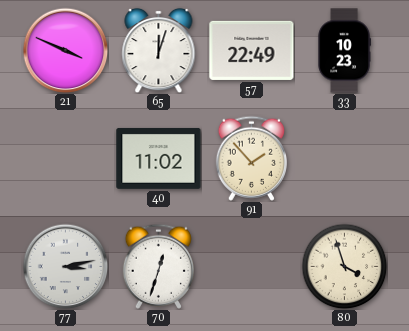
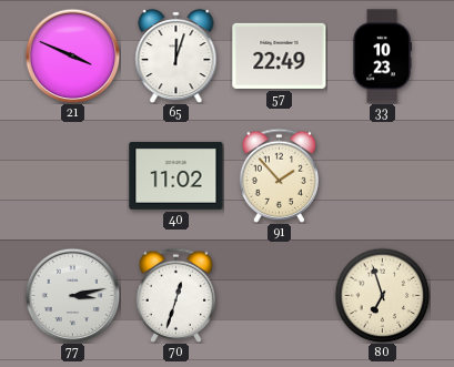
80: 3:57 -> 6:57 (382, 295)
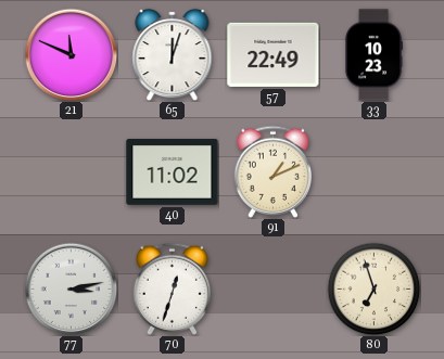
21: 3:49 -> 11:49 (71, 54)
91: 1:53 -> 1:11 (272, 171)
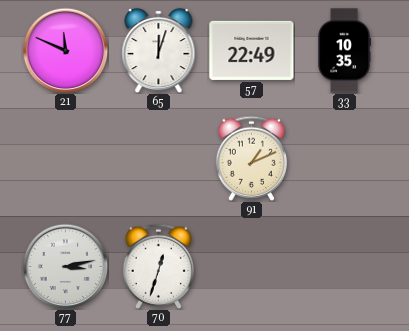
33: 10:23 -> 10:35 (344, 51)
40: 11:02 -> none (173, 172)
80: 6:57 -> none (373, 289)
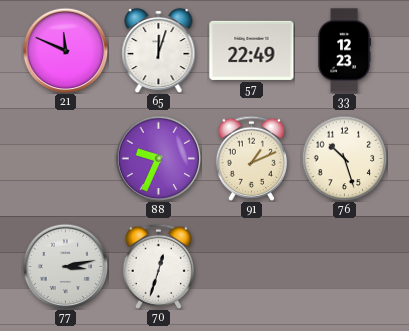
33: 10:35 -> 12:23 (344, 51)
88: none -> 9:34 (158, 158)
76: none -> 10:27 (344, 158)
